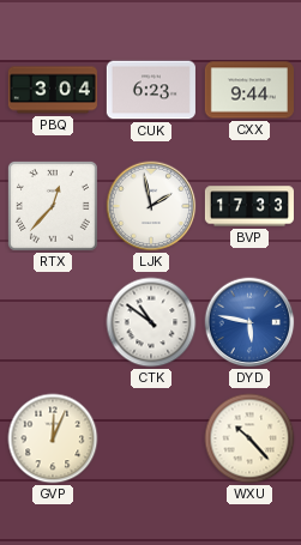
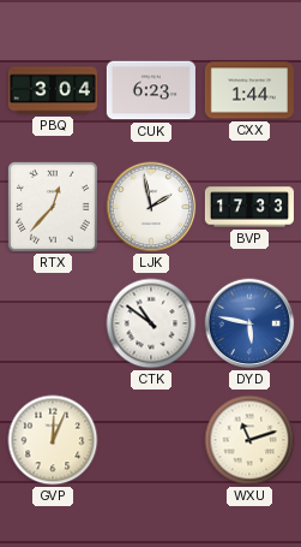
CXX: 9:44 -> 1:44 (249, 90)
WXU: 10:23 -> 11:12 (249, 440)
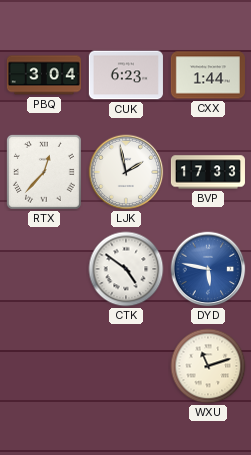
CTK: 10:51 -> 4:51 (126, 269)
GVP: 12:04 -> none (53, 440)
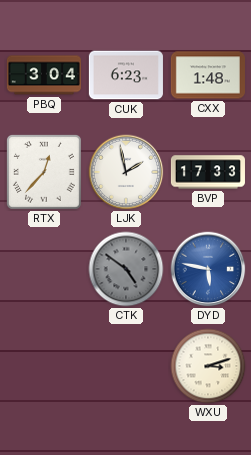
CXX: 1:44 -> 1:48 (208, 75)
CTK dial: white -> grey (126, 269)
WXU: 11:12 -> 3:12 (208, 366)
